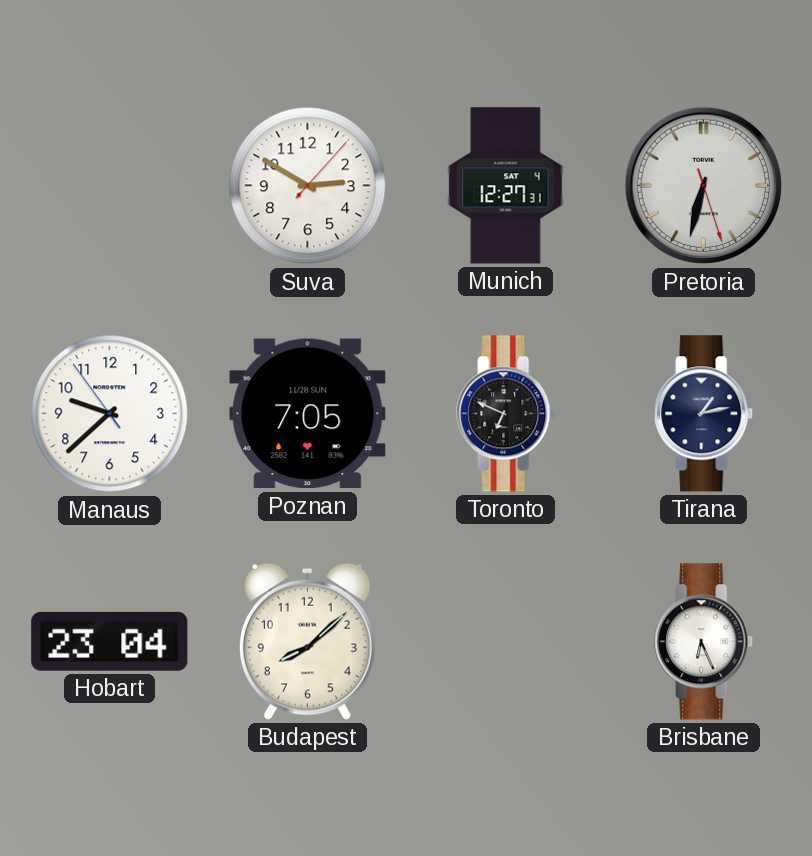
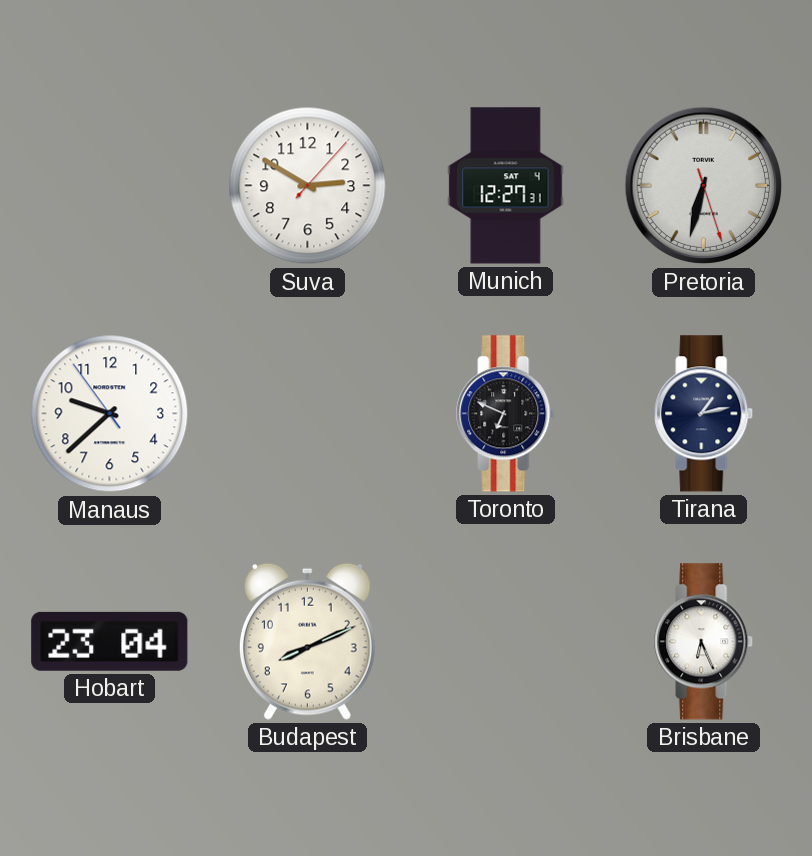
Poznan: 7:05 -> none (308, 414)
Budapest: 8:08 -> 8:11 (307, 641)
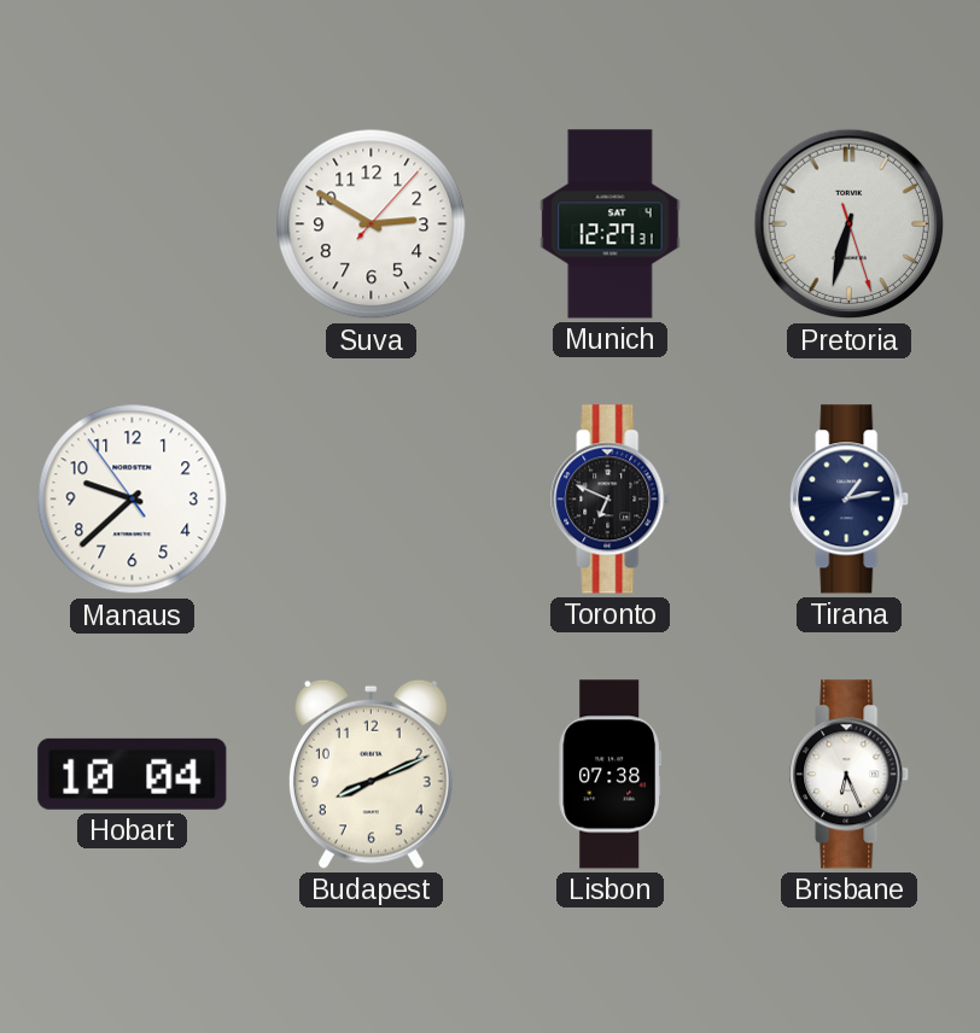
Hobart: 23:04 -> 10:04 (133, 774)
Lisbon: none -> 07:38 (611, 775)
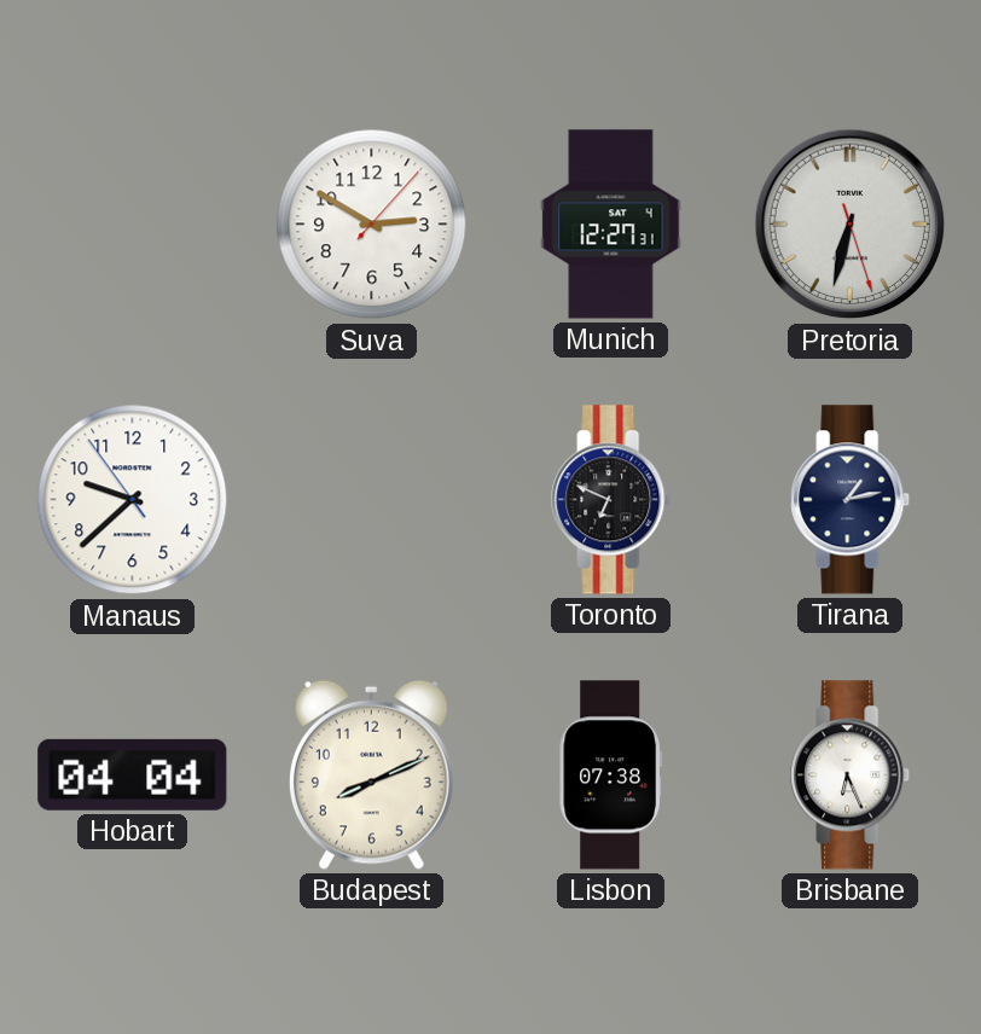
Hobart: 10:04 -> 04:04 (133, 774)
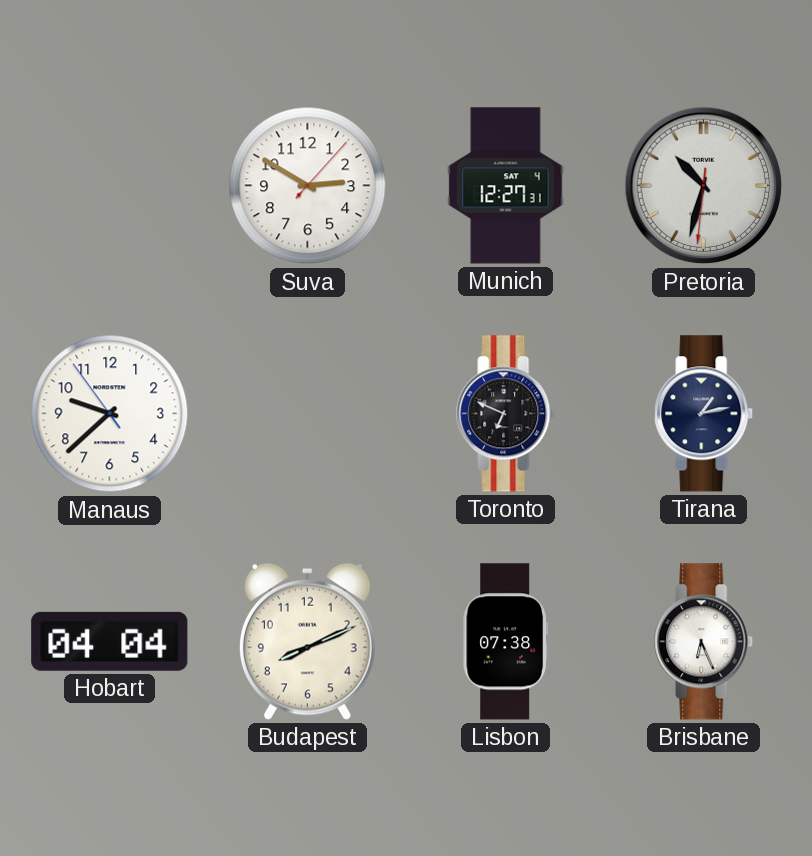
Pretoria: 6:32 -> 10:32 (704, 186)
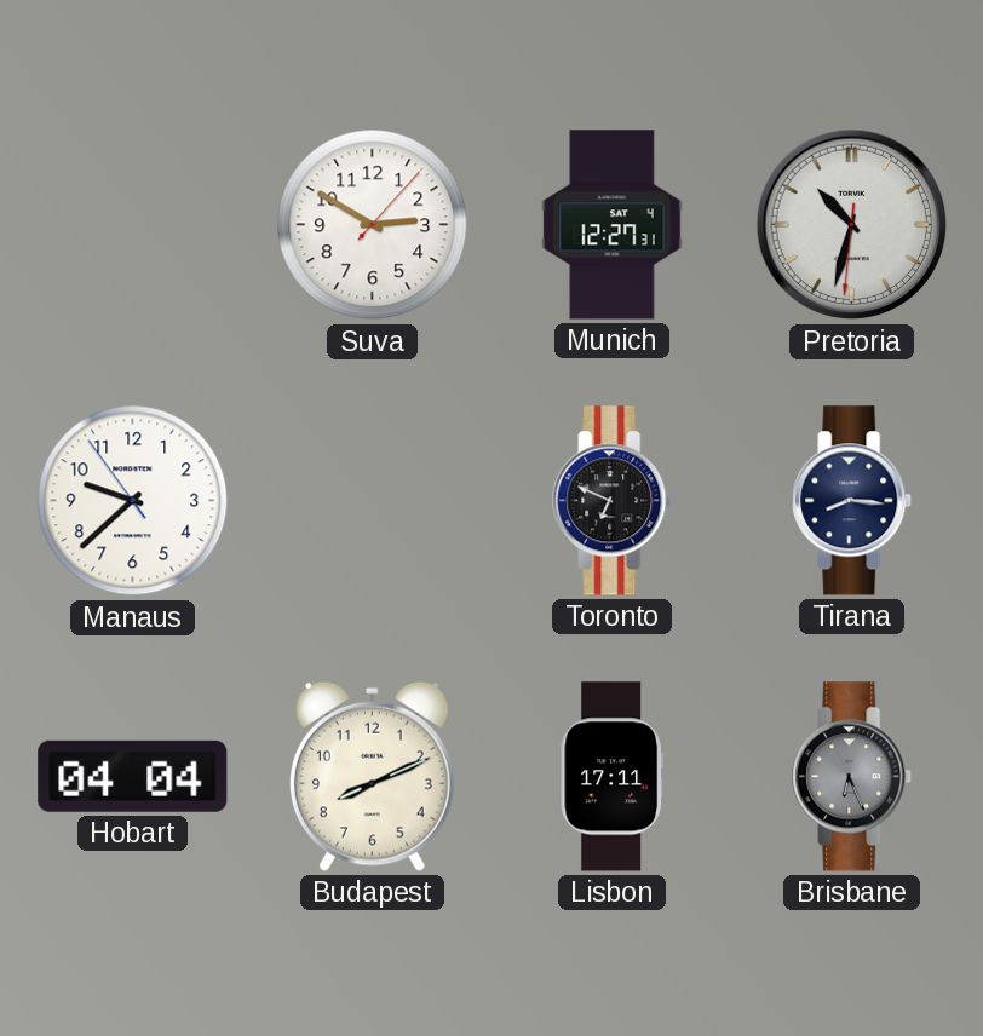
Tirana: 1:13 -> 8:16 (852, 501)
Lisbon: 07:38 -> 17:11 (613, 777)
Brisbane dial: white -> grey (852, 777)
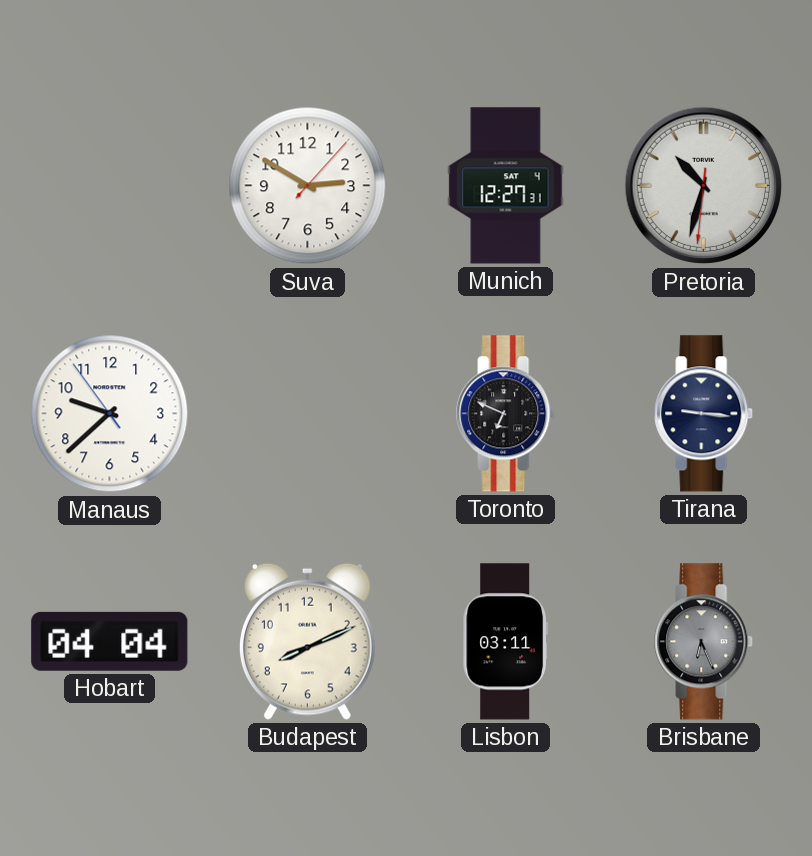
Tirana: 8:16 -> 9:16 (704, 414)
Lisbon: 17:11 -> 03:11 (506, 642)
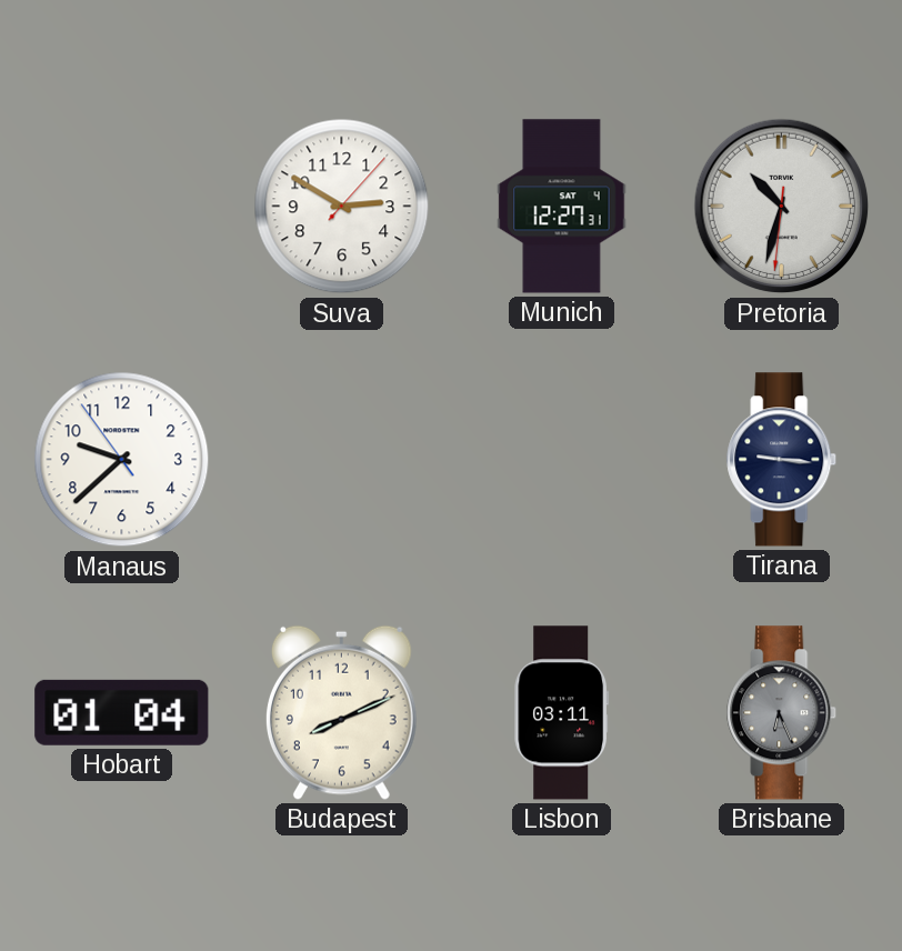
Toronto: 6:49 -> none (506, 414)
Hobart: 04:04 -> 01:04 (122, 712)
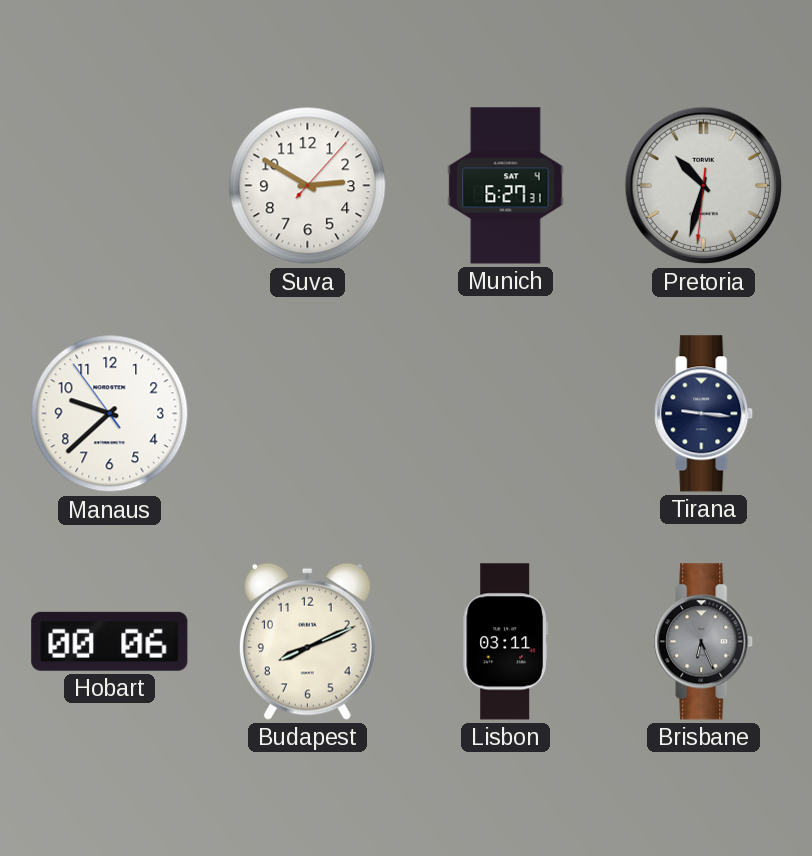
Munich: 12:27 -> 6:27 (506, 186)
Hobart: 01:04 -> 00:06 (110, 641)
